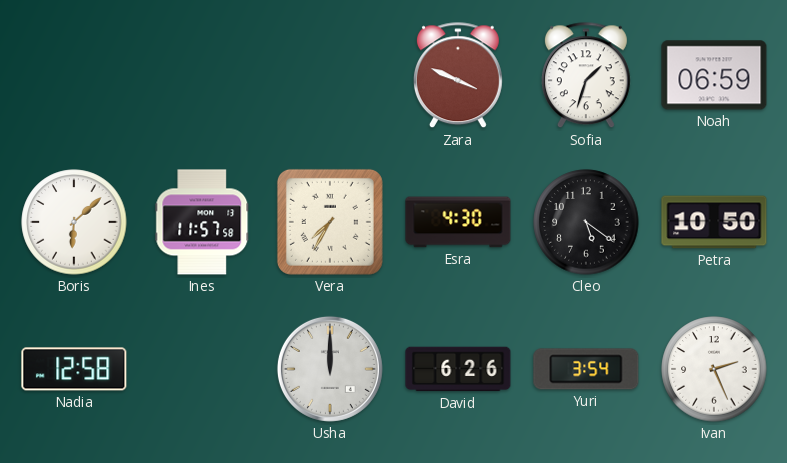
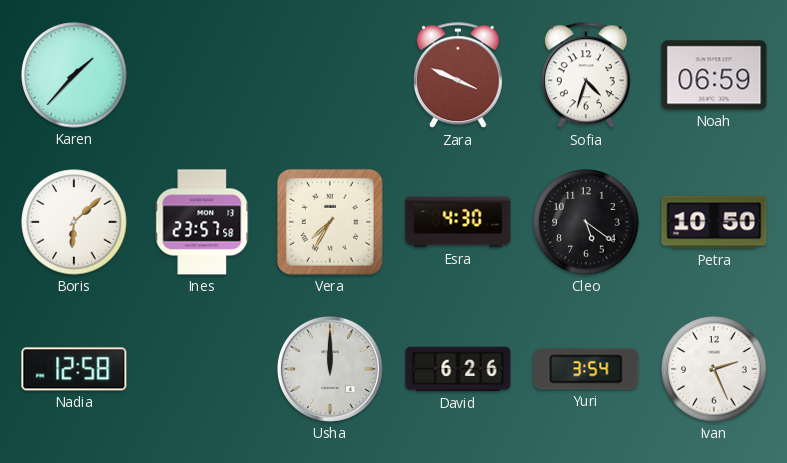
Karen: none -> 1:37 (74, 75)
Sofia: 1:33 -> 4:33 (586, 76)
Ines: 11:57 -> 23:57 (202, 222)
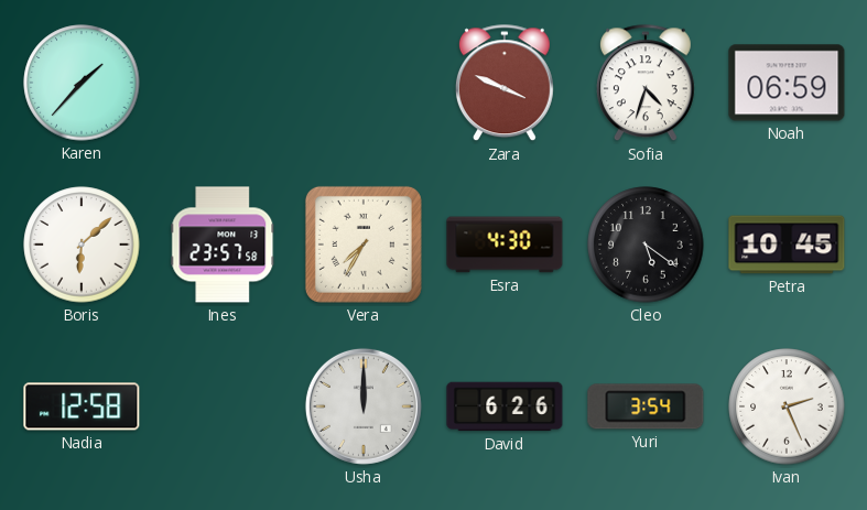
Petra: 10:50 -> 10:45 (787, 245)
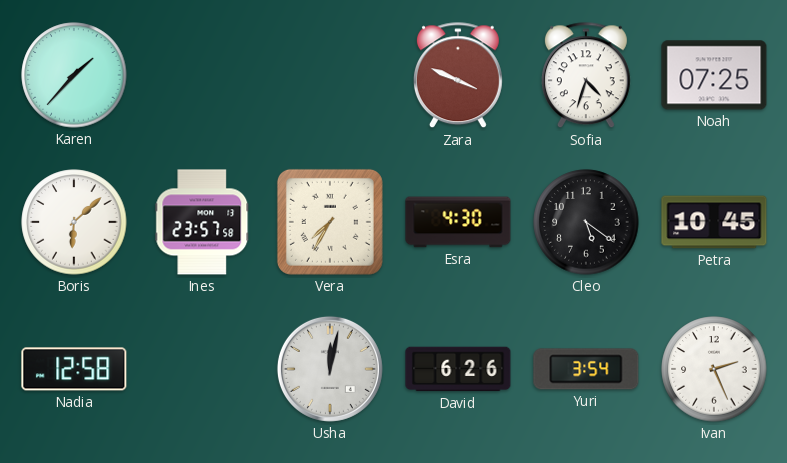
Noah: 06:59 -> 07:25 (714, 75)
Usha: 12:00 -> 12:02 (330, 369)
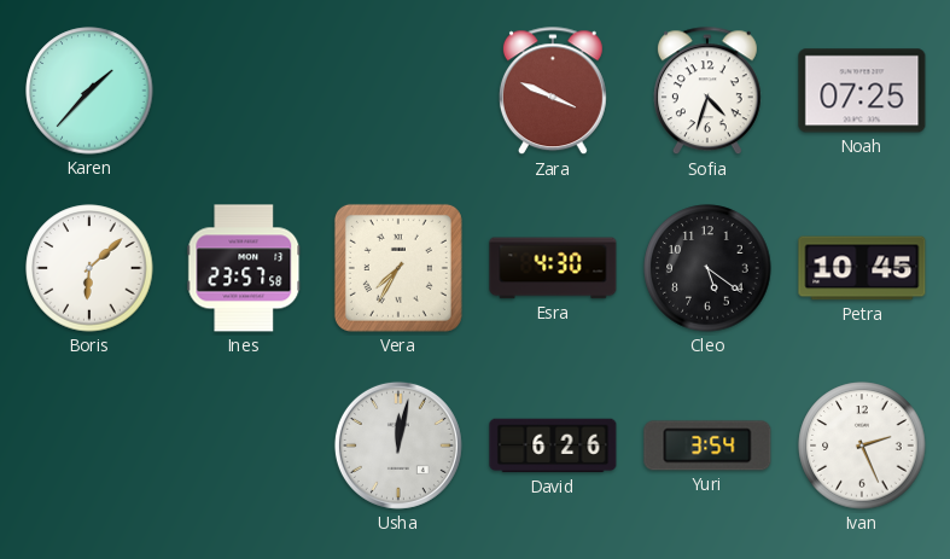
Nadia: 12:58 -> none (74, 369)
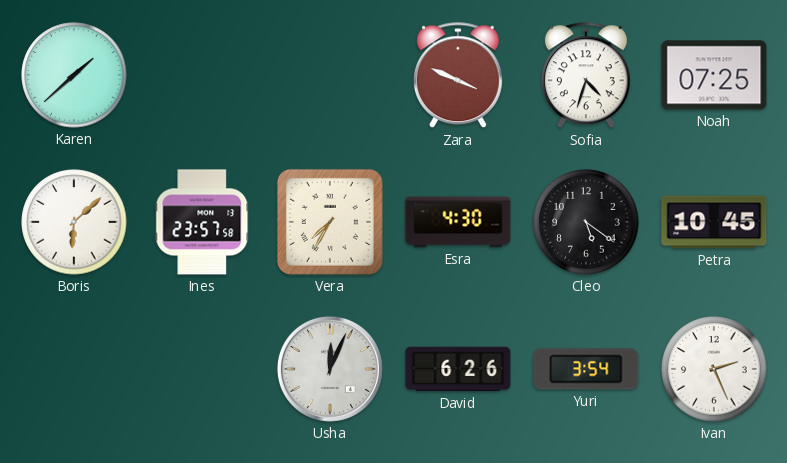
Karen: 1:37 -> 1:38 (74, 75)
Usha: 12:02 -> 12:04 (330, 369)
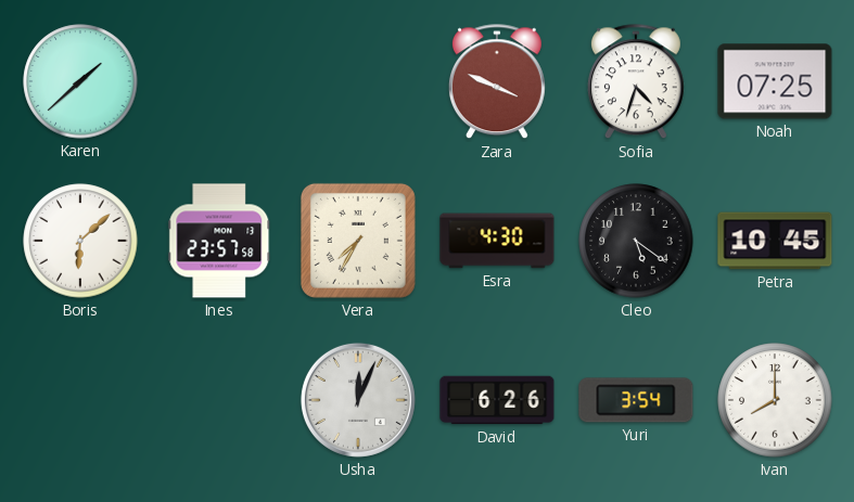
Ivan: 2:26 -> 8:00 (775, 400)
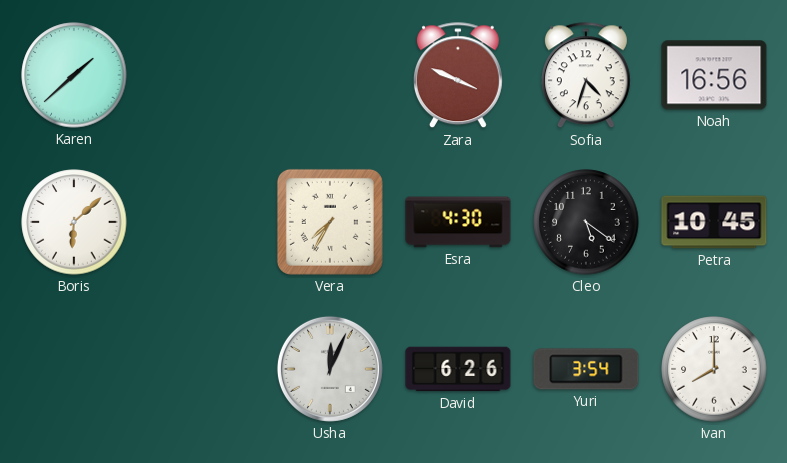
Noah: 07:25 -> 16:56 (714, 75)
Ines: 23:57 -> none (219, 241)
